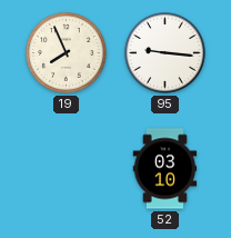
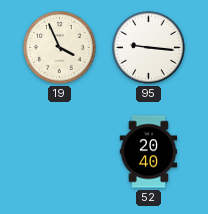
19: 7:56 -> 3:56 (60, 48)
52: 03:10 -> 20:40 (149, 152)
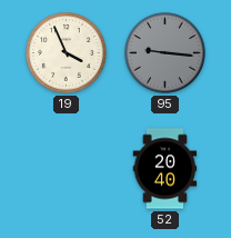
95 dial: white -> grey (165, 53)
